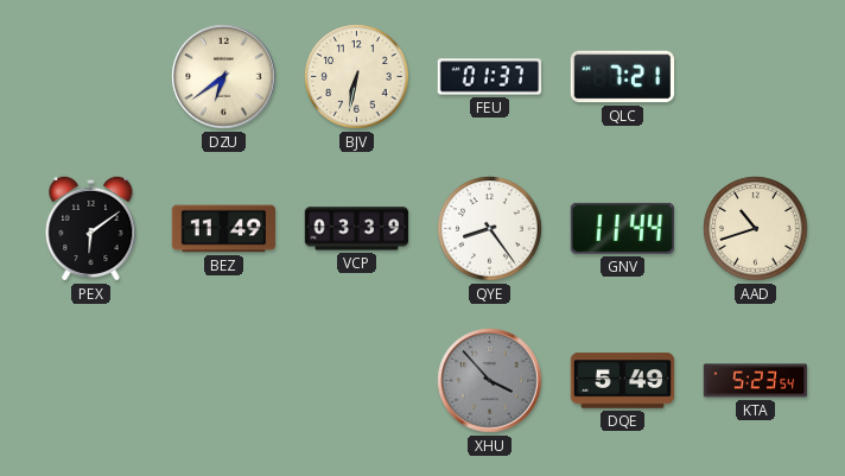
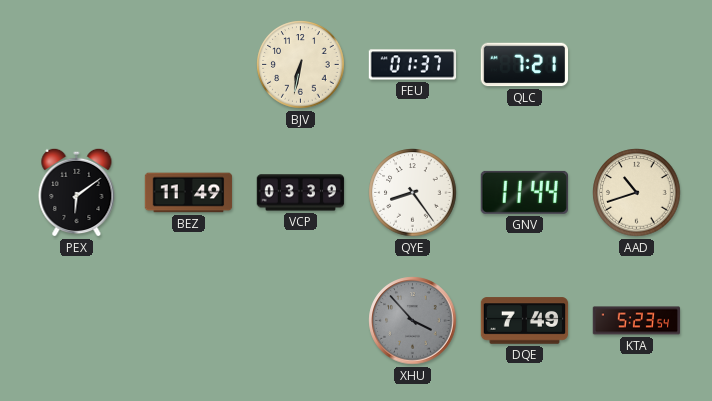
DZU: 6:39 -> none (224, 77)
DQE: 5:49 -> 7:49 (525, 321)
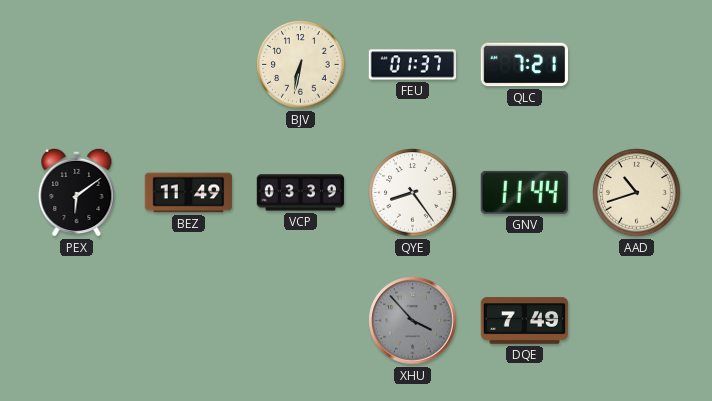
KTA: 5:23 -> none (637, 321)
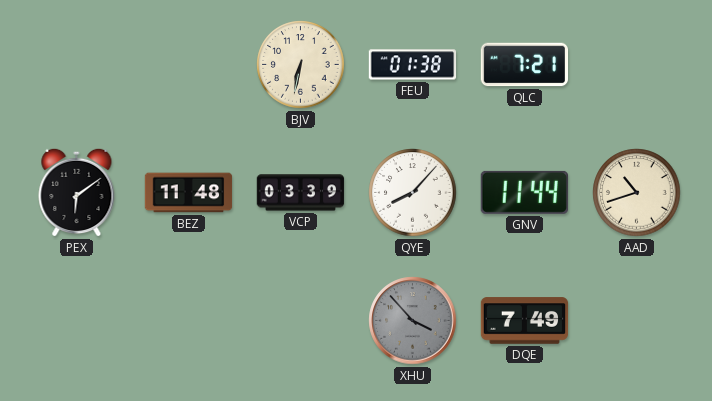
FEU: 01:37 -> 01:38 (413, 65)
BEZ: 11:49 -> 11:48 (189, 193)
QYE: 8:24 -> 8:07 (413, 193)
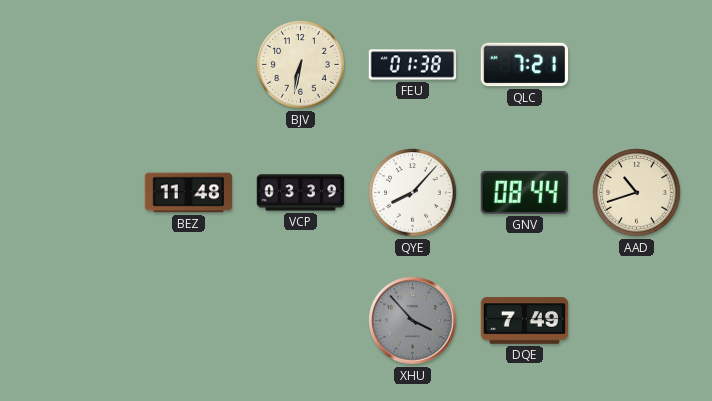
PEX: 6:09 -> none (77, 192)
GNV: 11:44 -> 08:44 (524, 192)
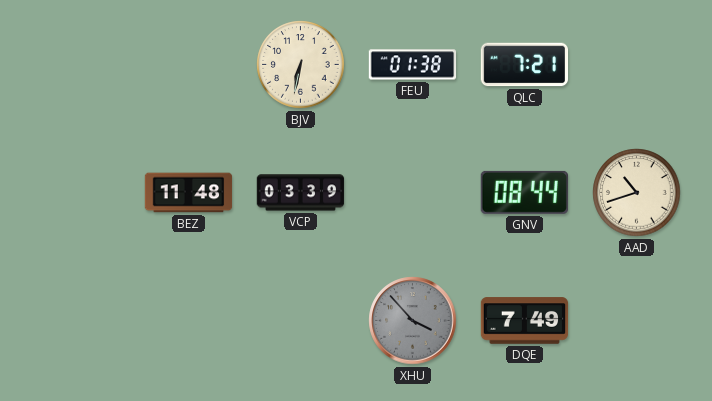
QYE: 8:07 -> none (413, 193)
